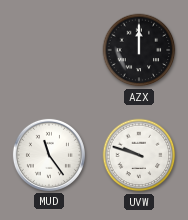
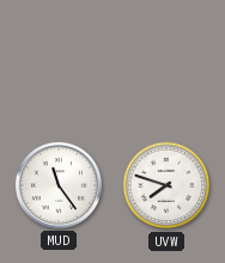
AZX: 12:00 -> none (139, 50)
UVW: 9:48 -> 7:48 (166, 185)
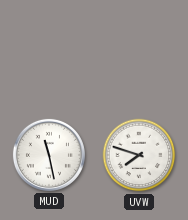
MUD: 11:24 -> 11:28 (49, 155)
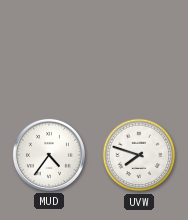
MUD: 11:28 -> 4:36 (49, 155)
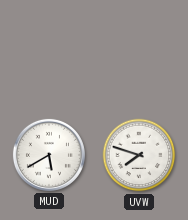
MUD: 4:36 -> 5:40 (49, 155)
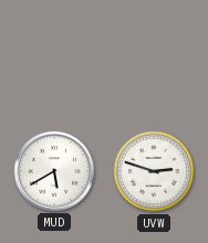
UVW: 7:48 -> 2:48 (154, 171)
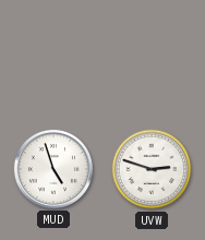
MUD: 5:40 -> 4:57 (53, 169)
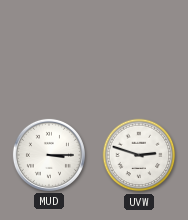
MUD: 4:57 -> 3:15 (49, 155)
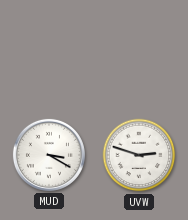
MUD: 3:15 -> 3:20 (49, 155)
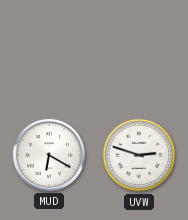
MUD: 3:20 -> 6:20 (49, 155)
